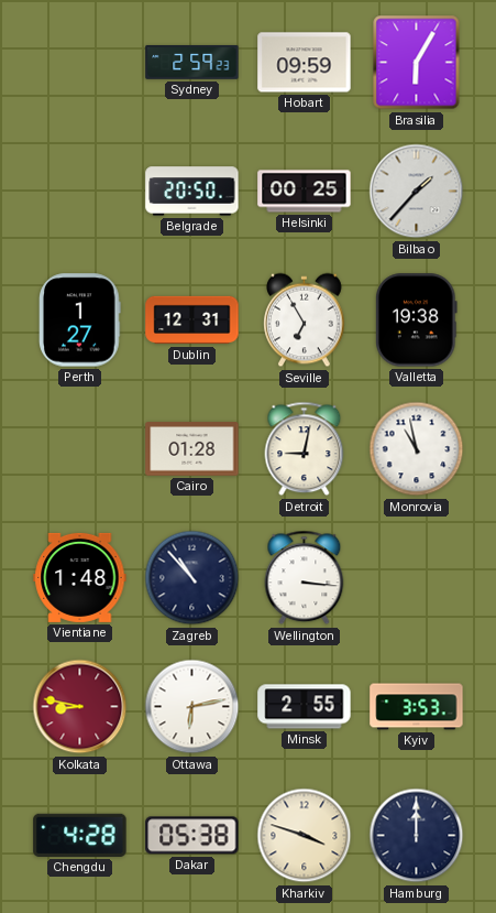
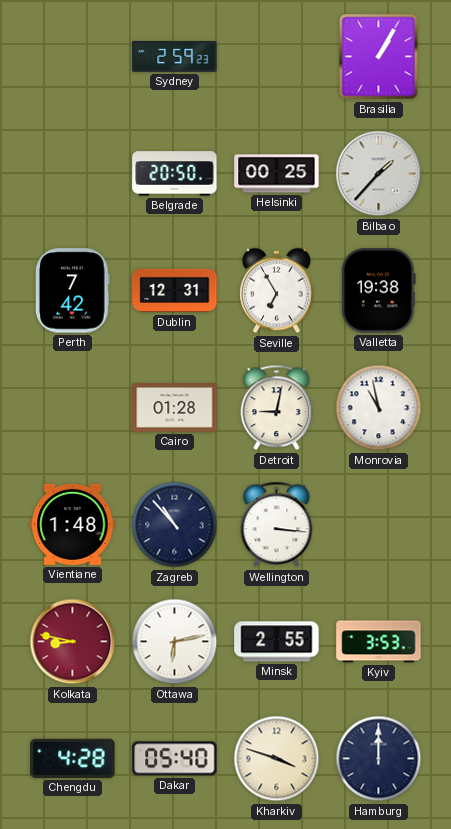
Hobart: 09:59 -> none (305, 63)
Brasilia: 6:05 -> 1:05 (379, 57)
Perth: 1:27 -> 7:42 (73, 291)
Dakar: 05:38 -> 05:40 (175, 759)
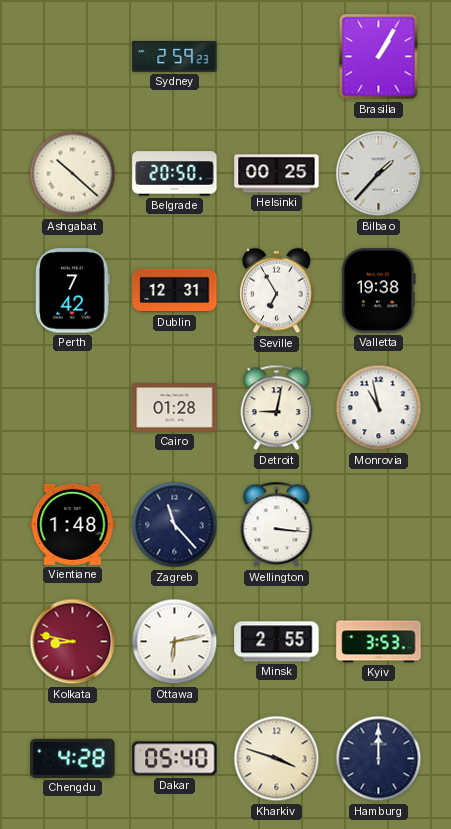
Ashgabat: none -> 10:22 (73, 174)
Zagreb: 10:53 -> 11:23 (175, 525)
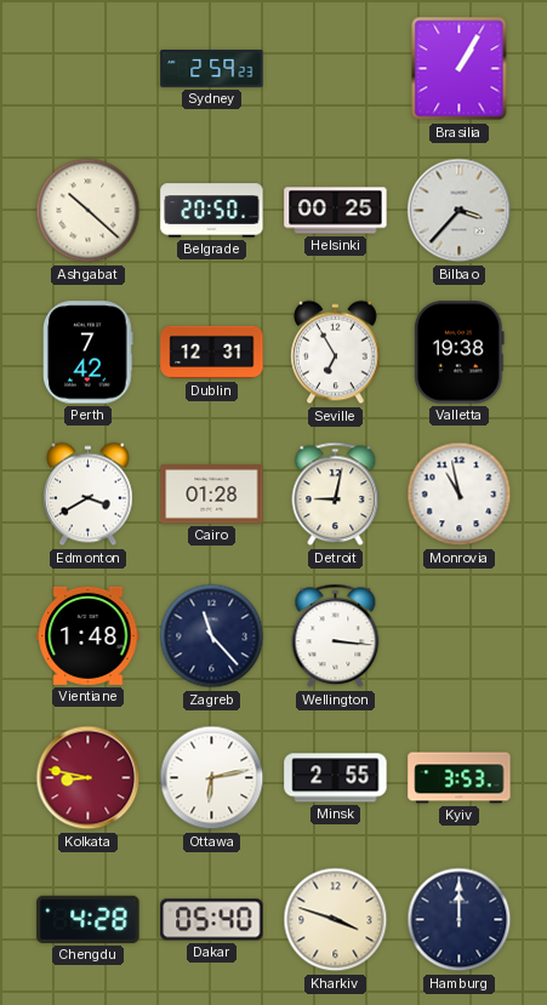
Bilbao: 1:37 -> 3:37 (460, 211)
Edmonton: none -> 3:40 (89, 495)
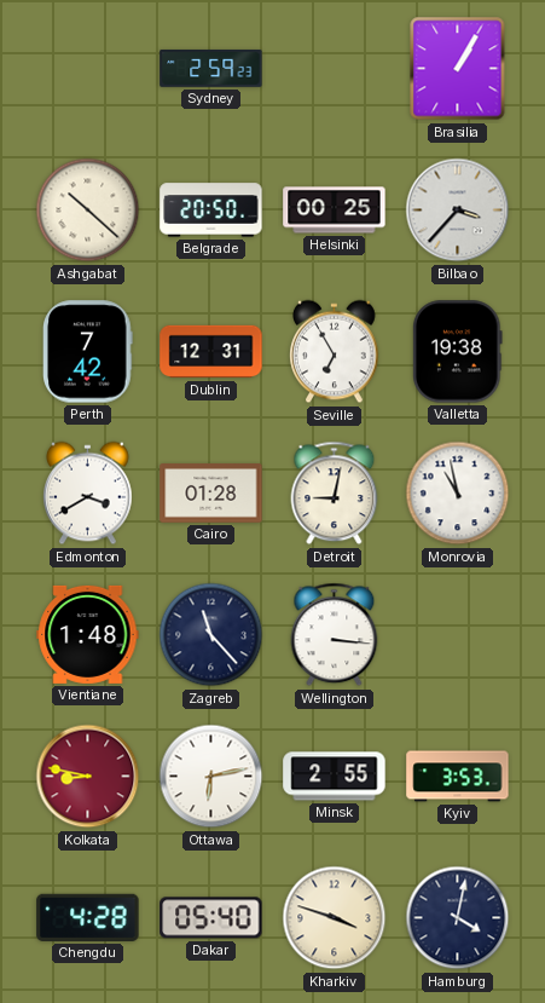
Hamburg: 12:00 -> 4:02 (458, 918)
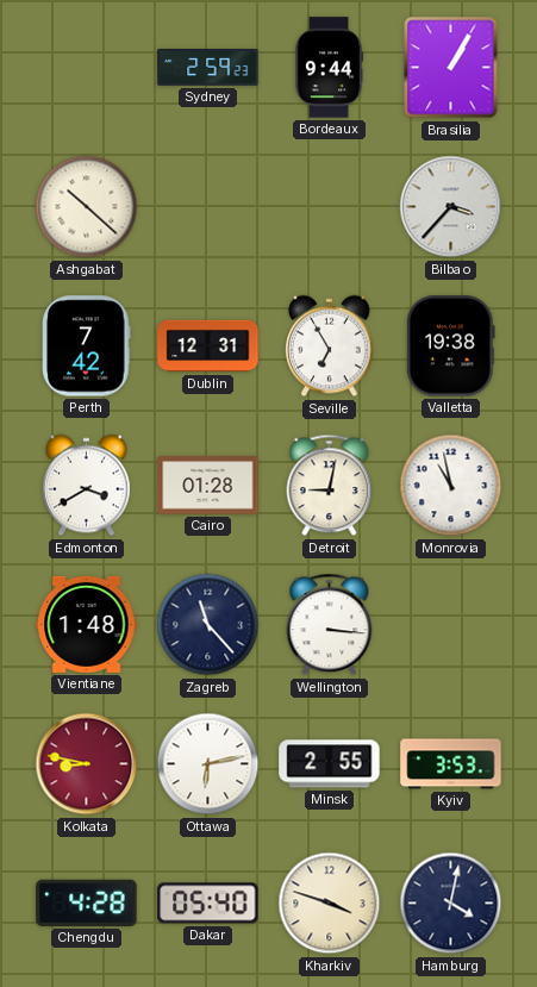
Bordeaux: none -> 9:44 (327, 68)
Belgrade: 20:50 -> none (211, 211)
Helsinki: 00:25 -> none (335, 211)
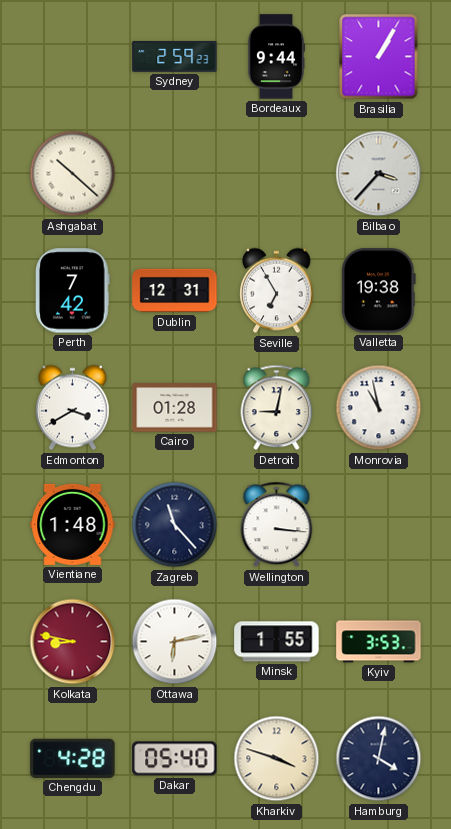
Minsk: 2:55 -> 1:55 (277, 642)
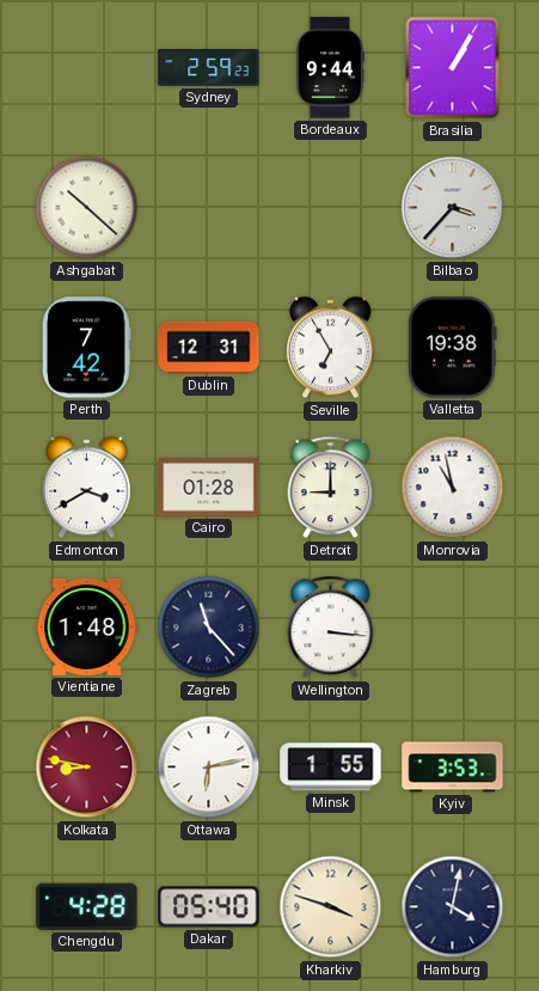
Detroit: 9:02 -> 9:00 (331, 488)
